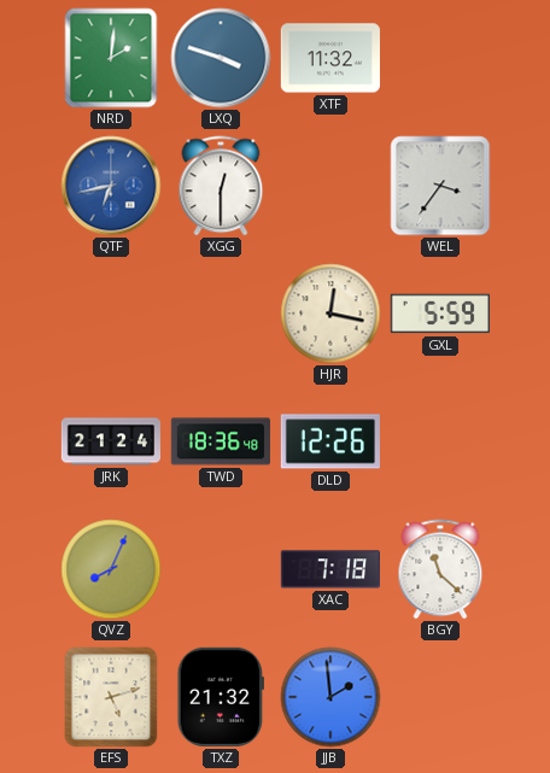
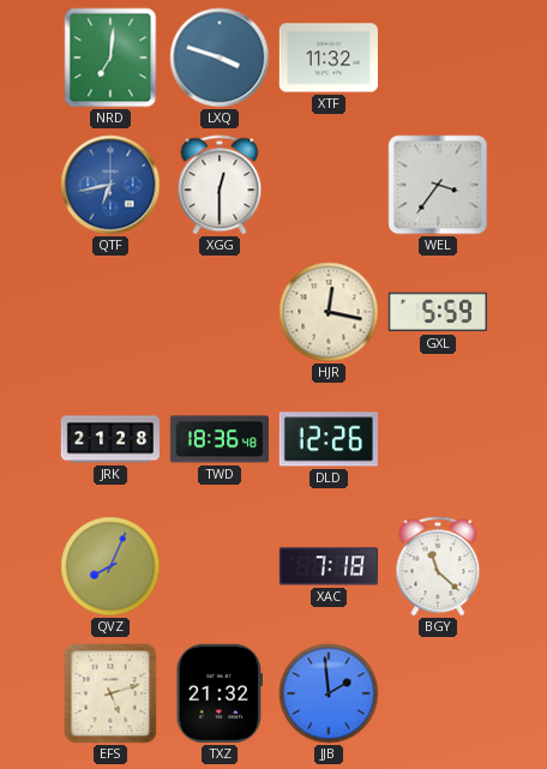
NRD: 2:01 -> 7:01 (110, 58)
JRK: 21:24 -> 21:28 (109, 439)
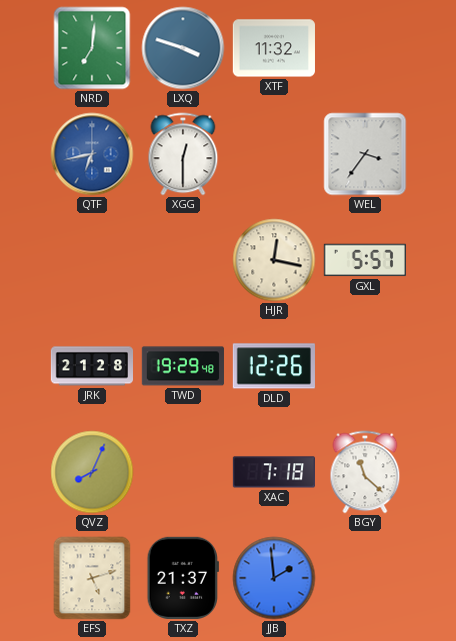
GXL: 5:59 -> 5:57 (365, 260)
TWD: 18:36 -> 19:29 (183, 366)
TXZ: 21:32 -> 21:37 (183, 578)
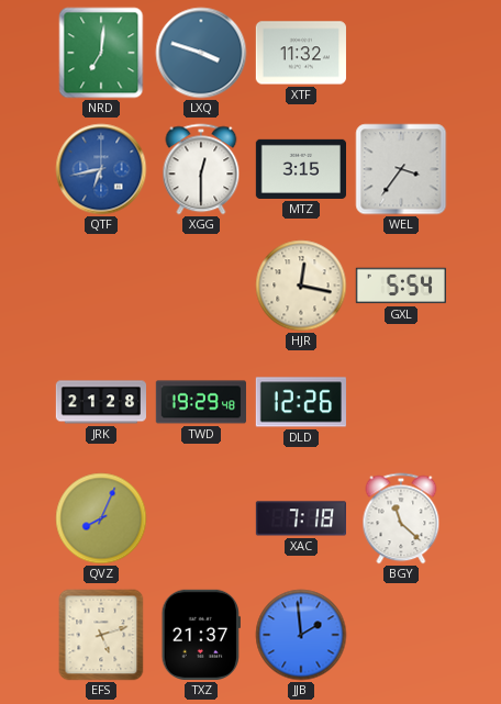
MTZ: none -> 3:15 (300, 169)
GXL: 5:57 -> 5:54 (401, 286)
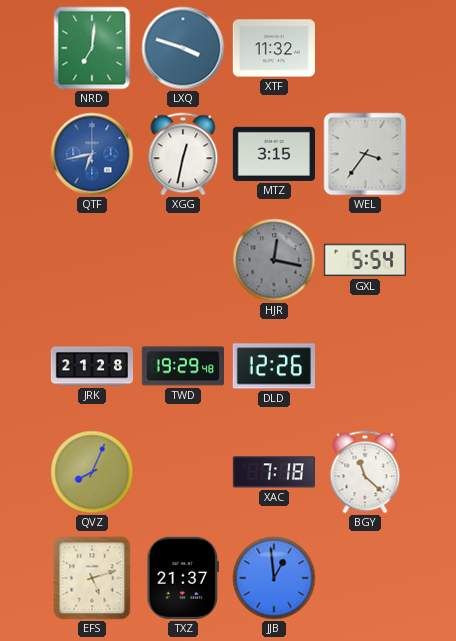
XGG: 12:30 -> 12:32 (183, 154)
HJR dial: cream -> grey (274, 260)
JJB: 1:59 -> 12:59 (274, 578)
